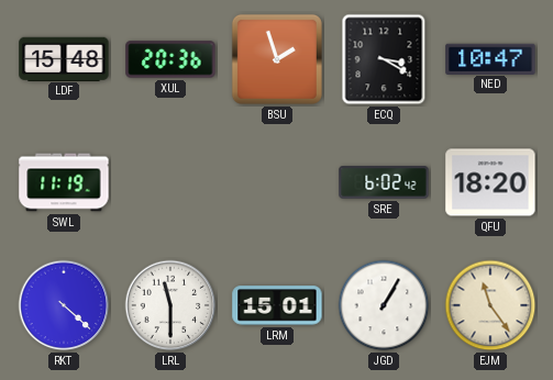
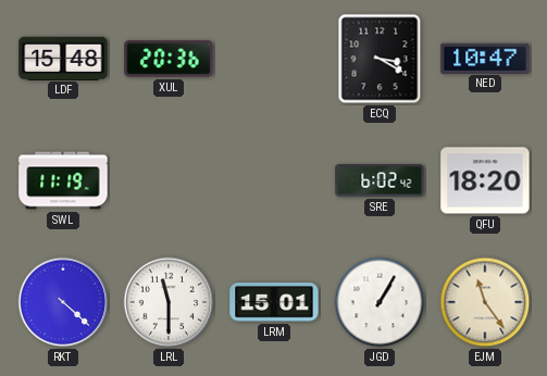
BSU: 1:57 -> none (277, 59)
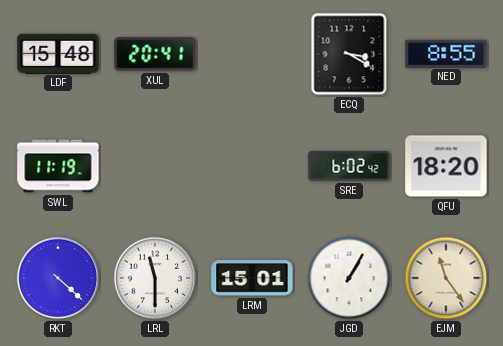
XUL: 20:36 -> 20:41 (155, 54)
NED: 10:47 -> 8:55 (446, 53)
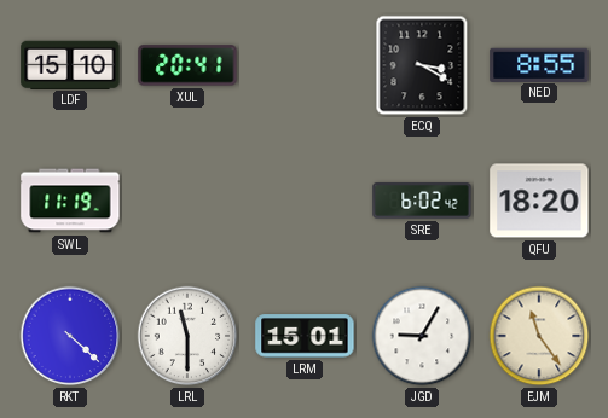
LDF: 15:48 -> 15:10 (70, 64)
JGD: 1:05 -> 9:05 (422, 336)
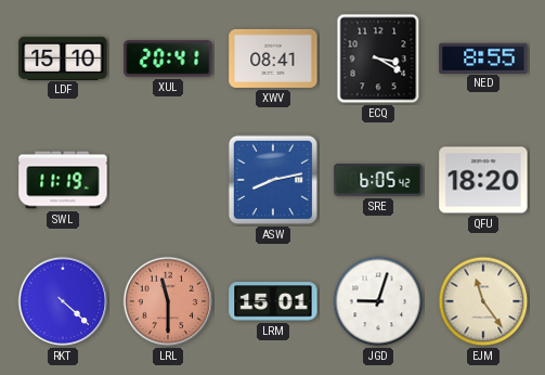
XWV: none -> 08:41 (273, 59)
ASW: none -> 8:13 (273, 180)
SRE: 6:02 -> 6:05 (378, 180)
LRL dial: white -> salmon (168, 301)
JGD: 9:05 -> 9:03 (378, 301)
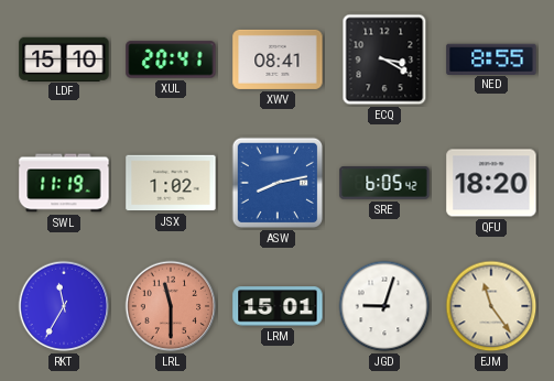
JSX: none -> 1:02 (171, 183)
RKT: 4:22 -> 11:35 (64, 306)
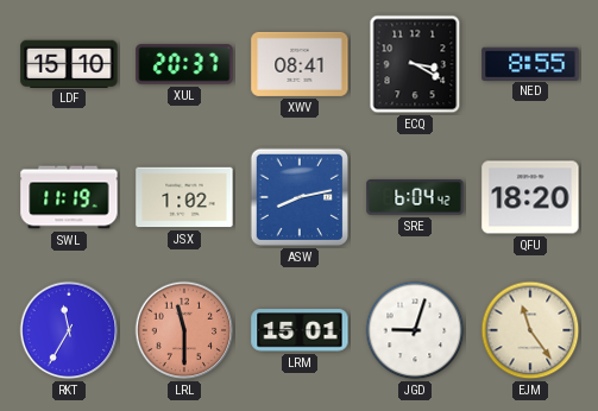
XUL: 20:41 -> 20:37 (184, 64)
SRE: 6:05 -> 6:04 (415, 197)
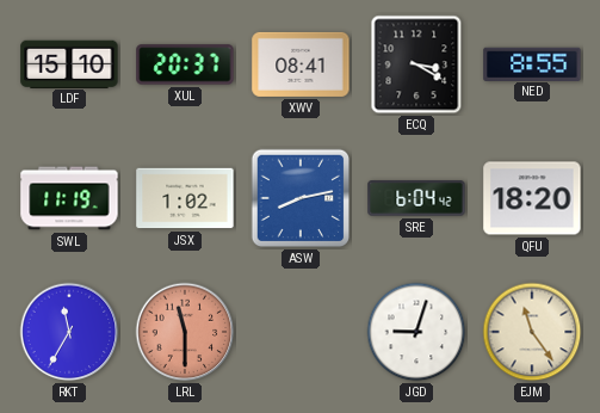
LRM: 15:01 -> none (300, 330)
